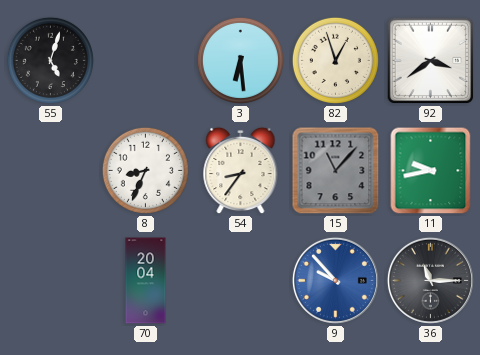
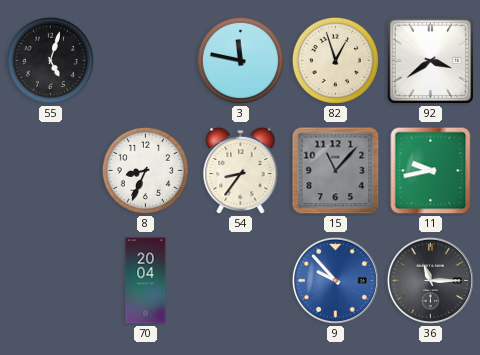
3: 6:29 -> 11:47 (240, 60)
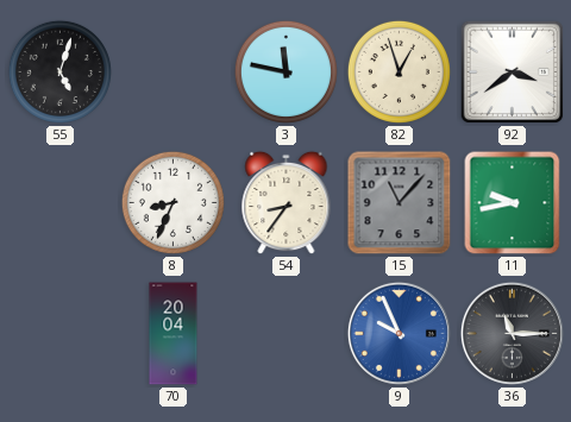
9: 9:53 -> 9:56 (399, 333)
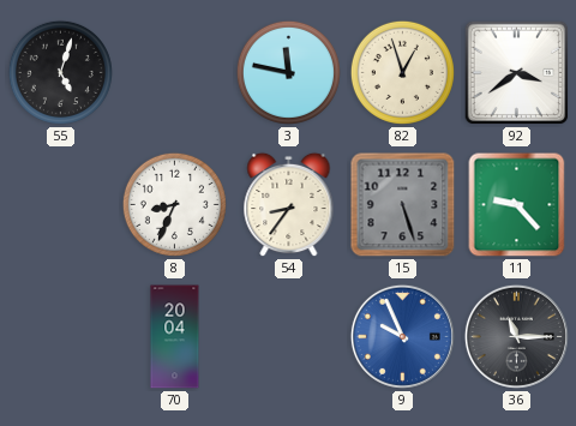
15: 11:07 -> 5:27 (403, 205)
11: 9:43 -> 9:23 (517, 205)
